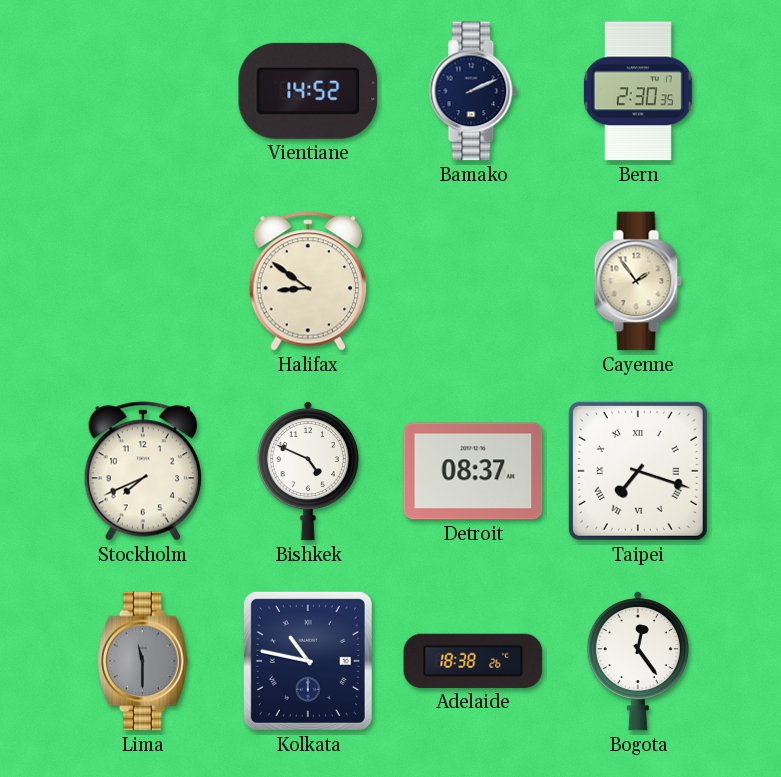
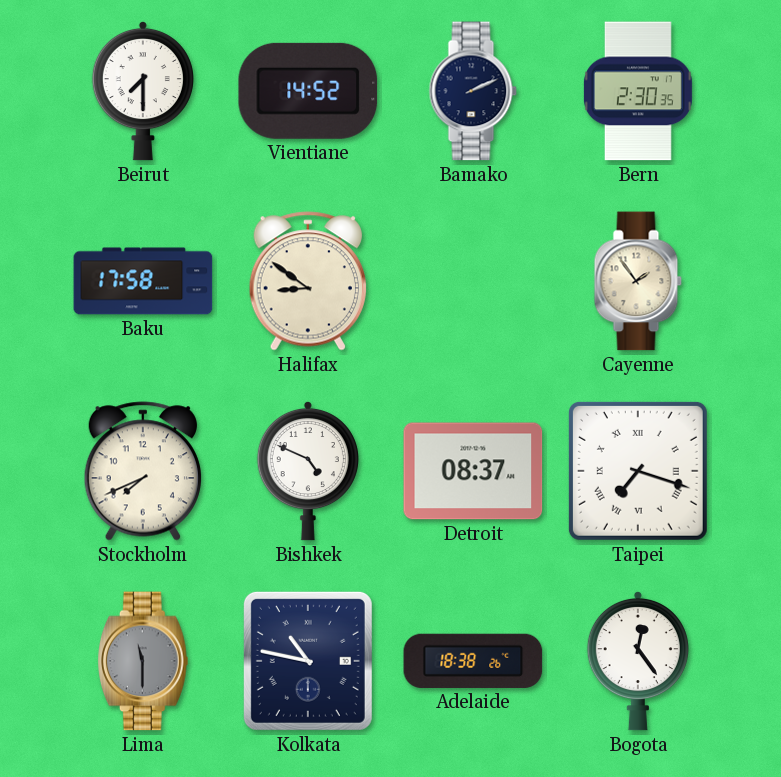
Beirut: none -> 7:30 (143, 91)
Baku: none -> 17:58 (143, 281)
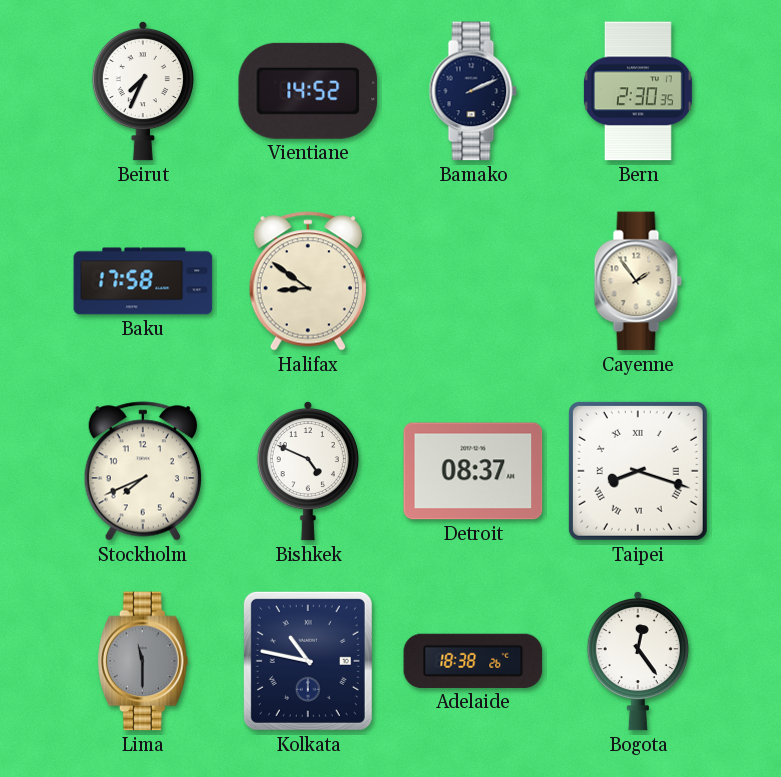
Beirut: 7:30 -> 7:34 (143, 91)
Taipei: 7:18 -> 8:18 (638, 471)
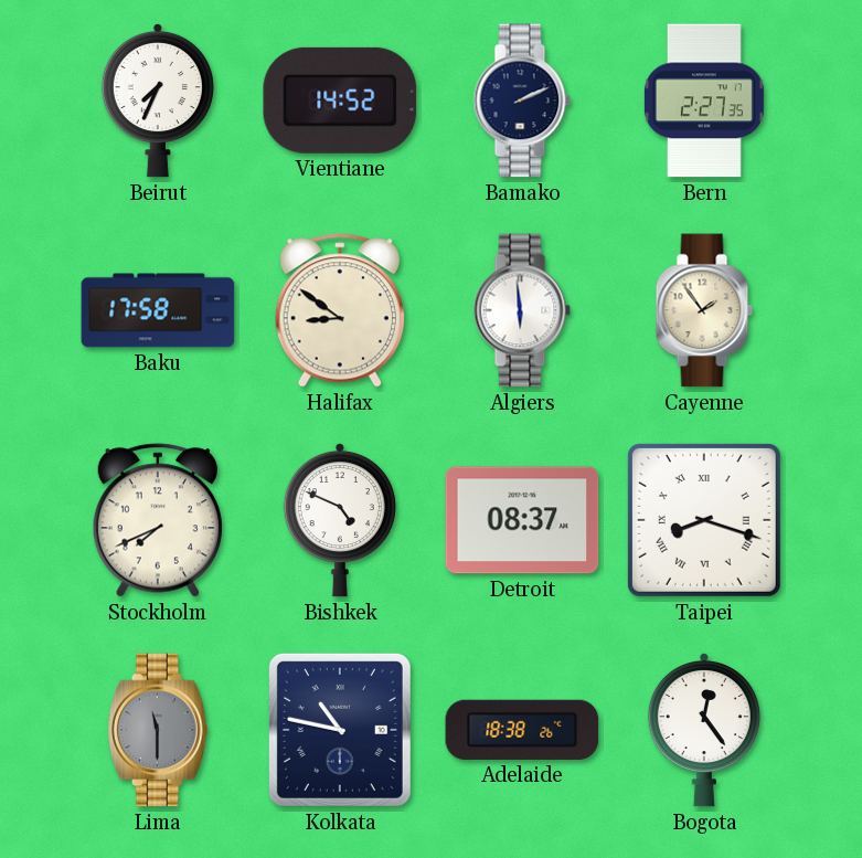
Bern: 2:30 -> 2:27 (704, 100)
Algiers: none -> 5:59 (522, 310)
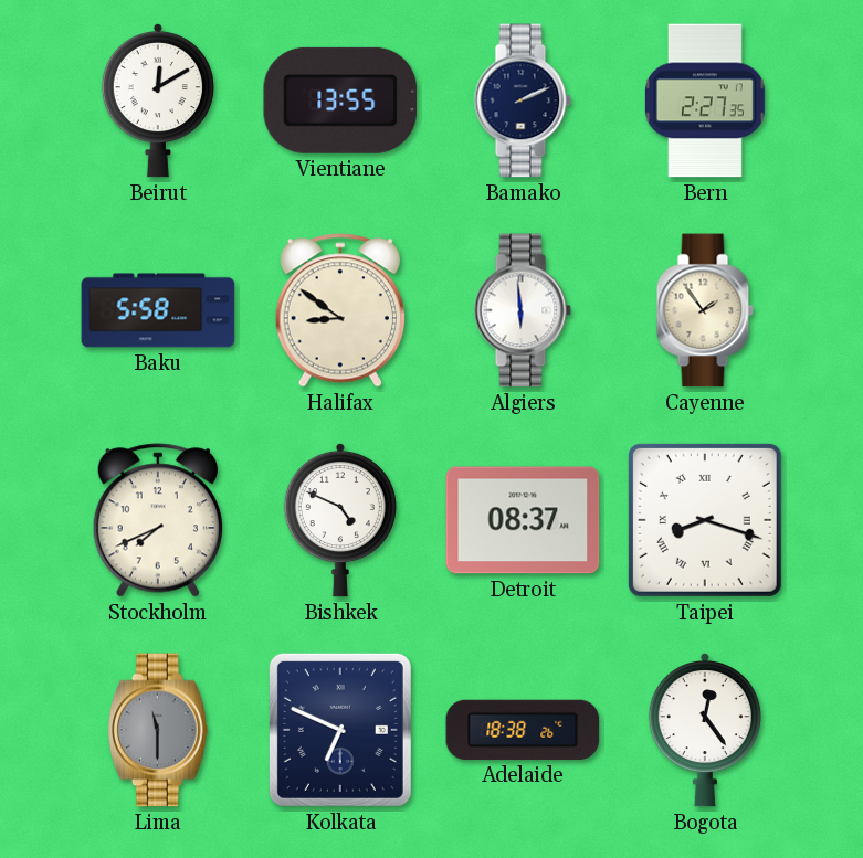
Beirut: 7:34 -> 12:10 (158, 100)
Vientiane: 14:52 -> 13:55 (340, 100)
Baku: 17:58 -> 5:58 (158, 310)
Kolkata: 10:47 -> 6:49 (340, 730)
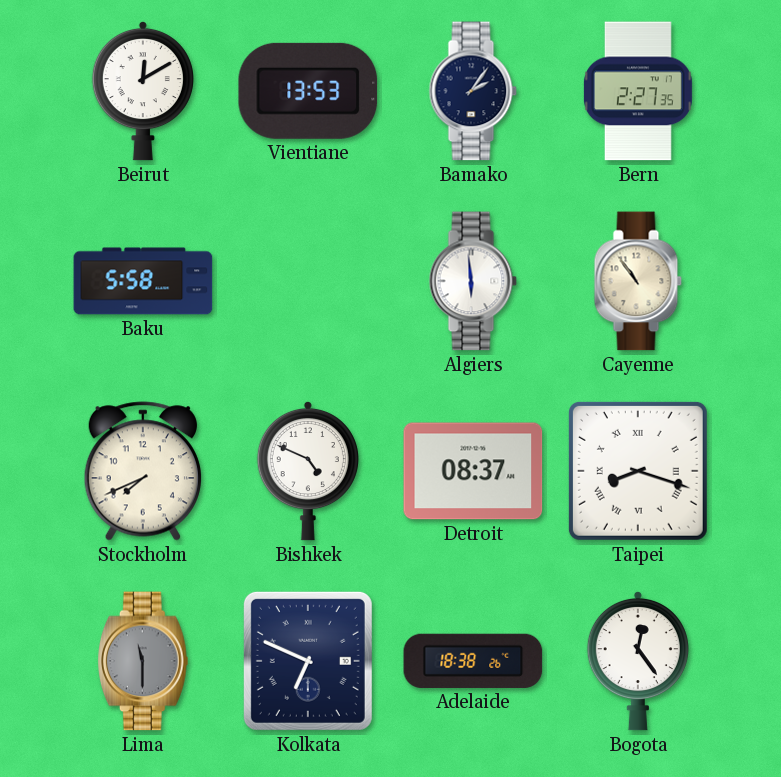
Vientiane: 13:55 -> 13:53 (308, 91)
Bamako: 2:11 -> 2:06 (473, 91)
Halifax: 8:51 -> none (339, 310)
Cayenne: 1:54 -> 10:54 (638, 281)
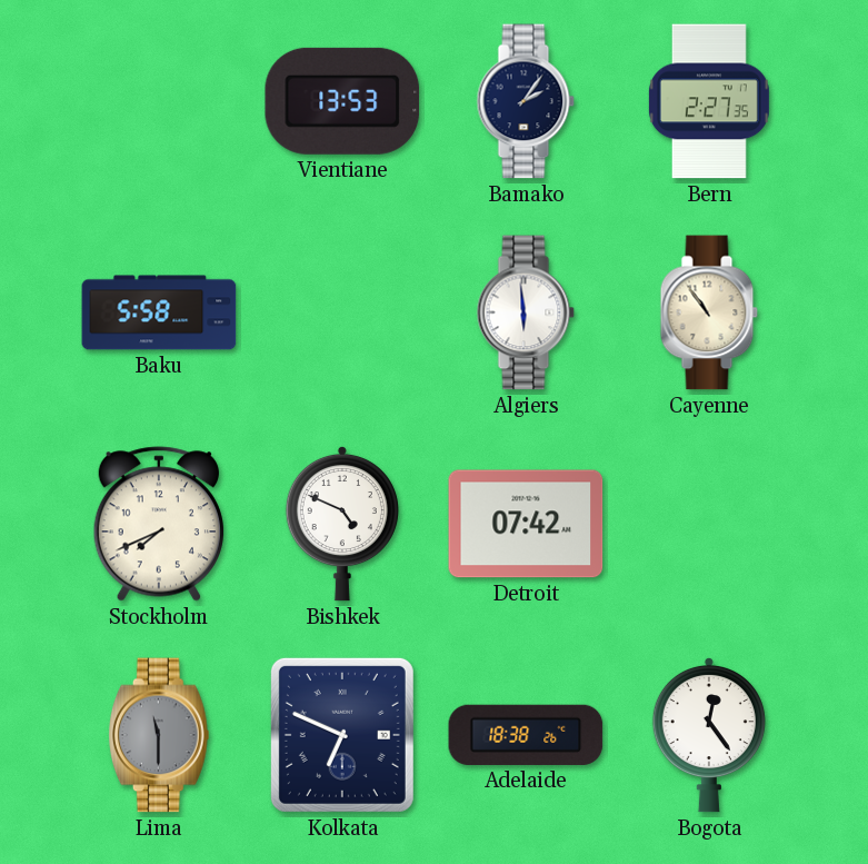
Beirut: 12:10 -> none (143, 91)
Detroit: 08:37 -> 07:42 (526, 524)
Taipei: 8:18 -> none (638, 471)
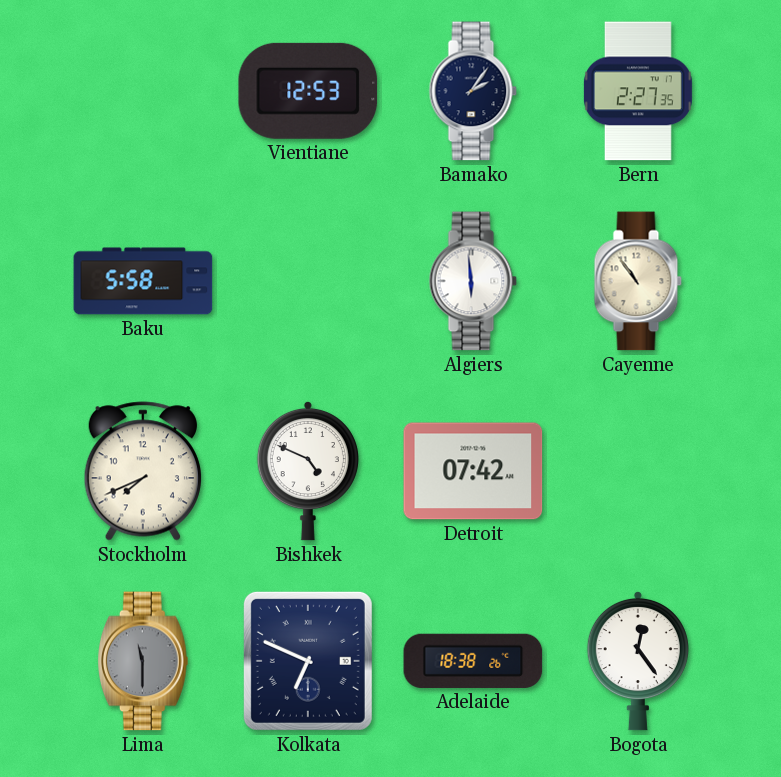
Vientiane: 13:53 -> 12:53 (308, 91)
